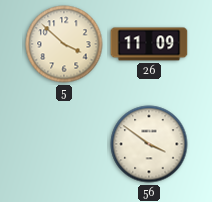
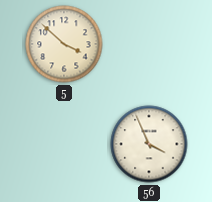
26: 11:09 -> none (149, 44)
56: 3:51 -> 3:56 (149, 144)
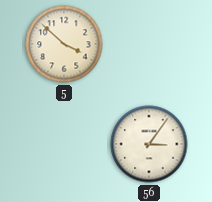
56: 3:56 -> 3:06 (149, 144)
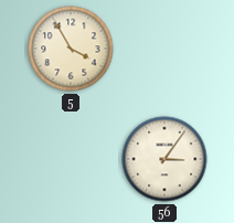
5: 3:52 -> 3:55 (71, 49)
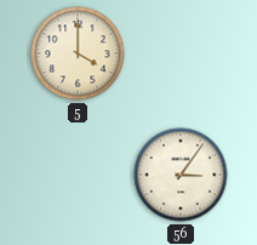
5: 3:55 -> 4:00 (78, 53)
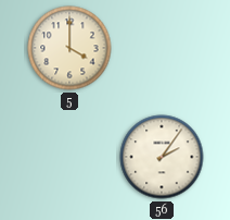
56: 3:06 -> 2:06 (162, 157)
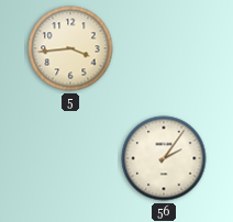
5: 4:00 -> 3:44 (70, 48)
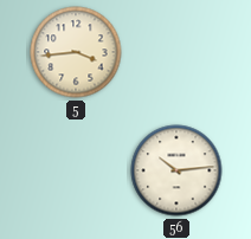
56: 2:06 -> 10:14 (176, 170)
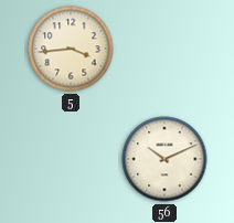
56: 10:14 -> 10:11 (164, 159)
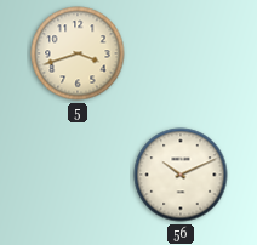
5: 3:44 -> 3:42 (78, 53)
